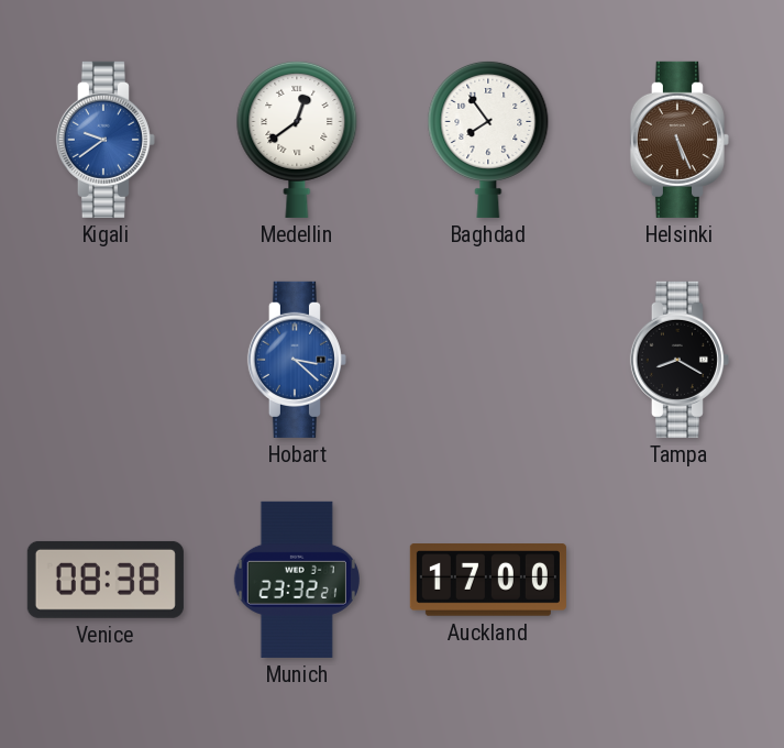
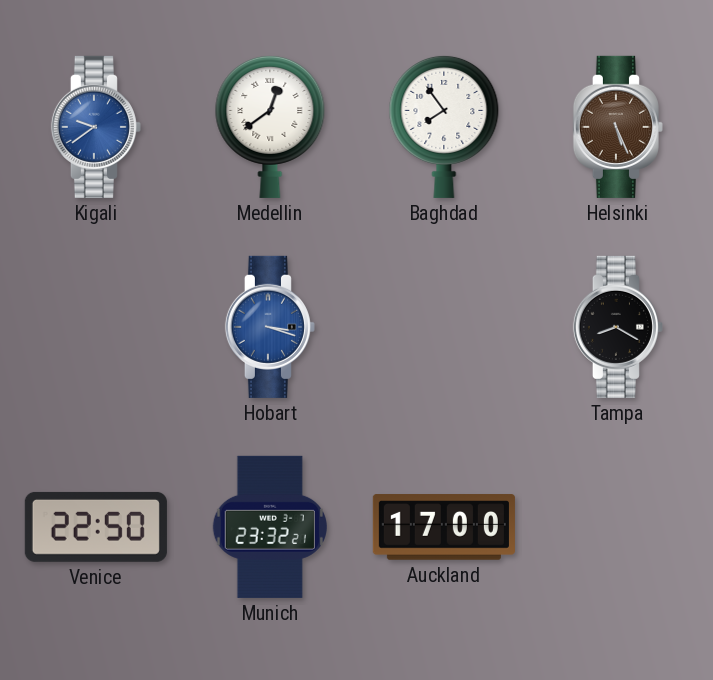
Hobart: 3:22 -> 3:18 (270, 327)
Venice: 08:38 -> 22:50 (96, 527)
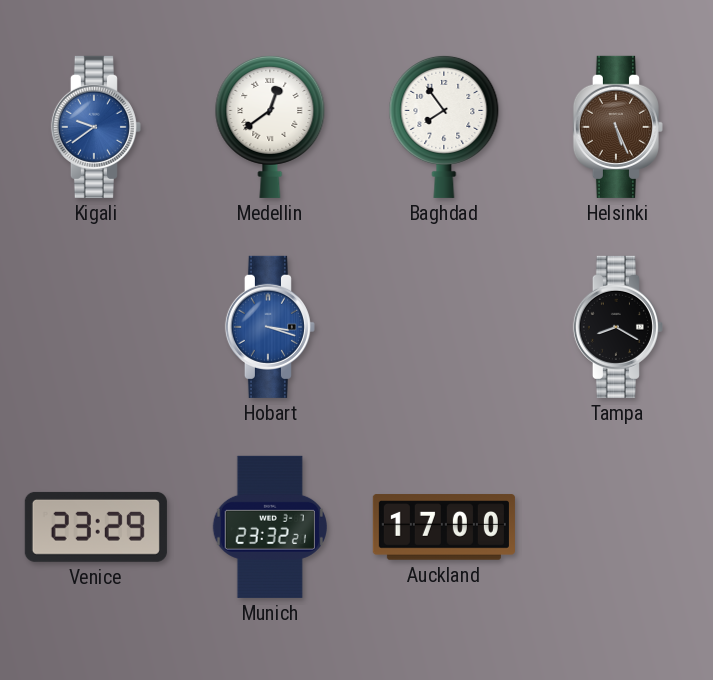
Venice: 22:50 -> 23:29 (96, 527)
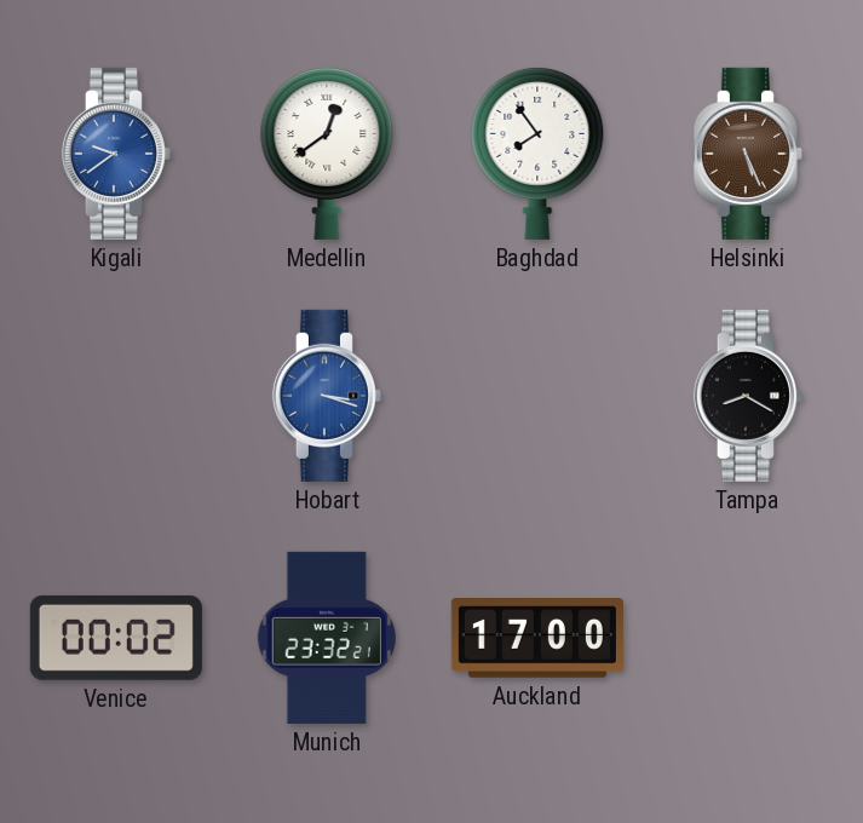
Venice: 23:29 -> 00:02 (116, 638)
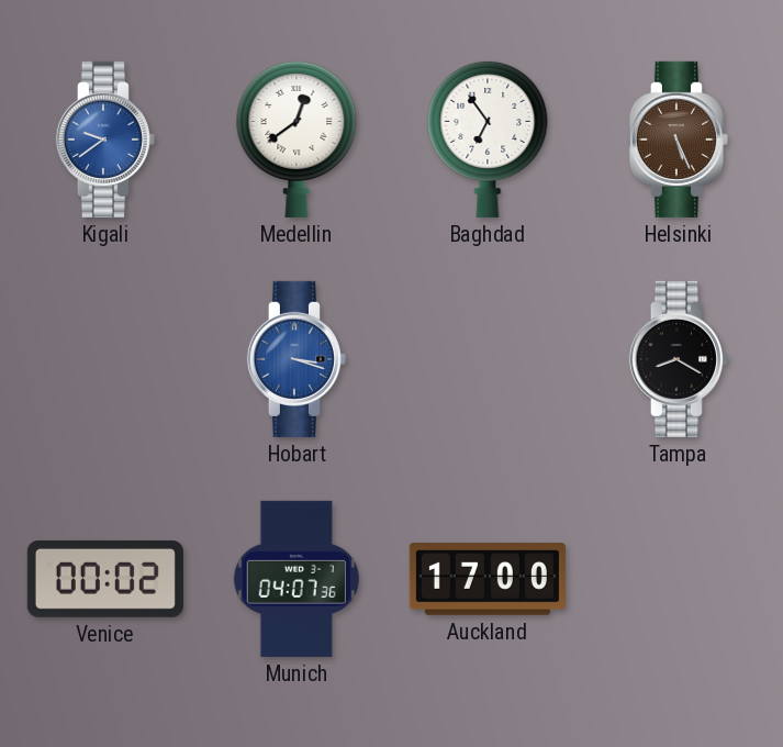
Baghdad: 7:54 -> 6:54 (488, 138)
Munich: 23:32 -> 04:07 (297, 579)
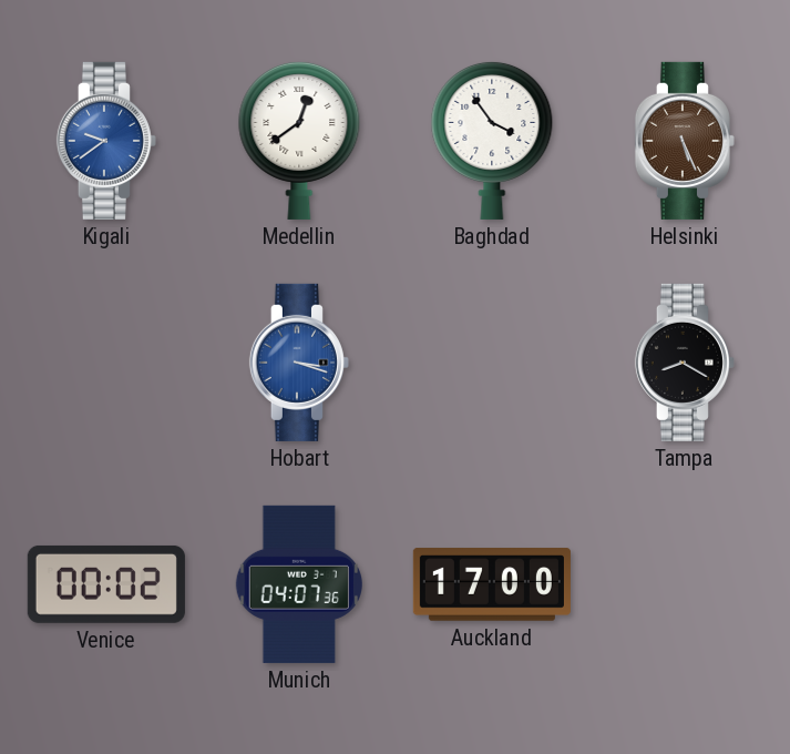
Baghdad: 6:54 -> 3:54 (492, 140)
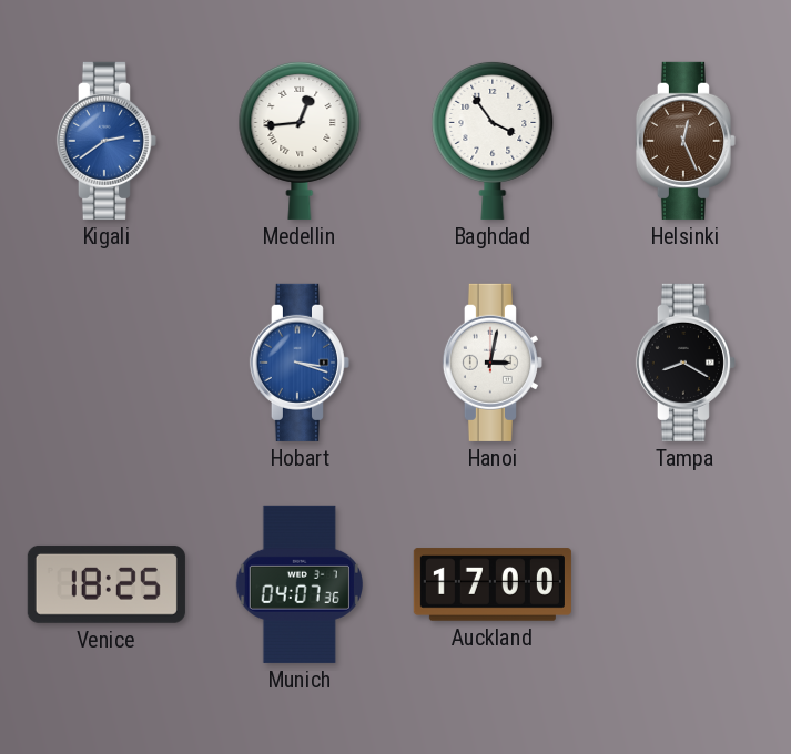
Kigali: 9:39 -> 2:39 (107, 141)
Medellin: 12:39 -> 12:44 (300, 140)
Helsinki: 5:26 -> 12:26 (686, 141)
Hanoi: none -> 3:02 (493, 363)
Venice: 00:02 -> 18:25 (107, 584)
